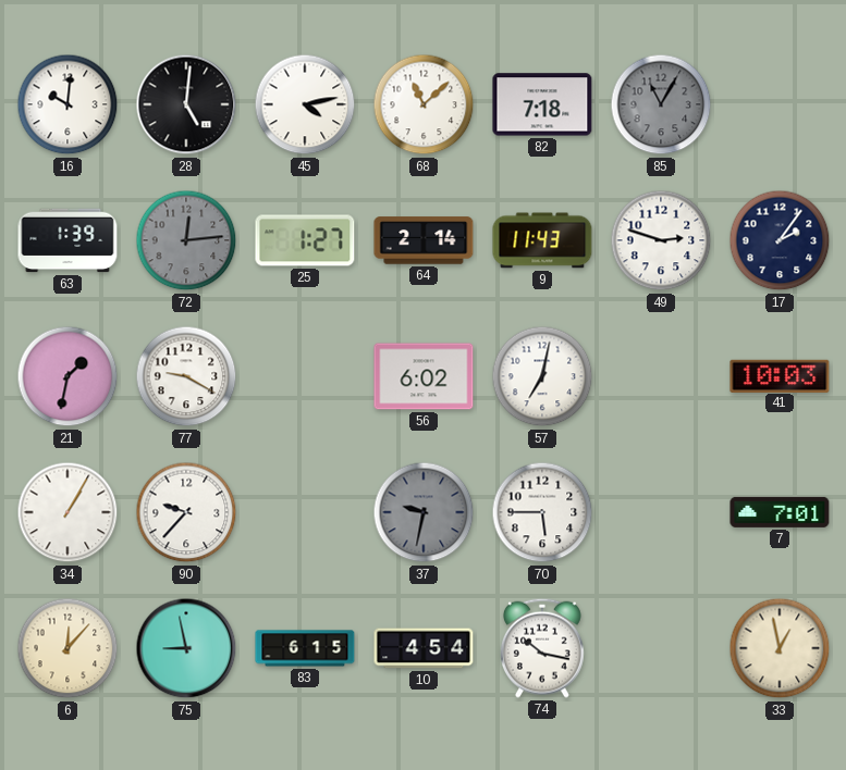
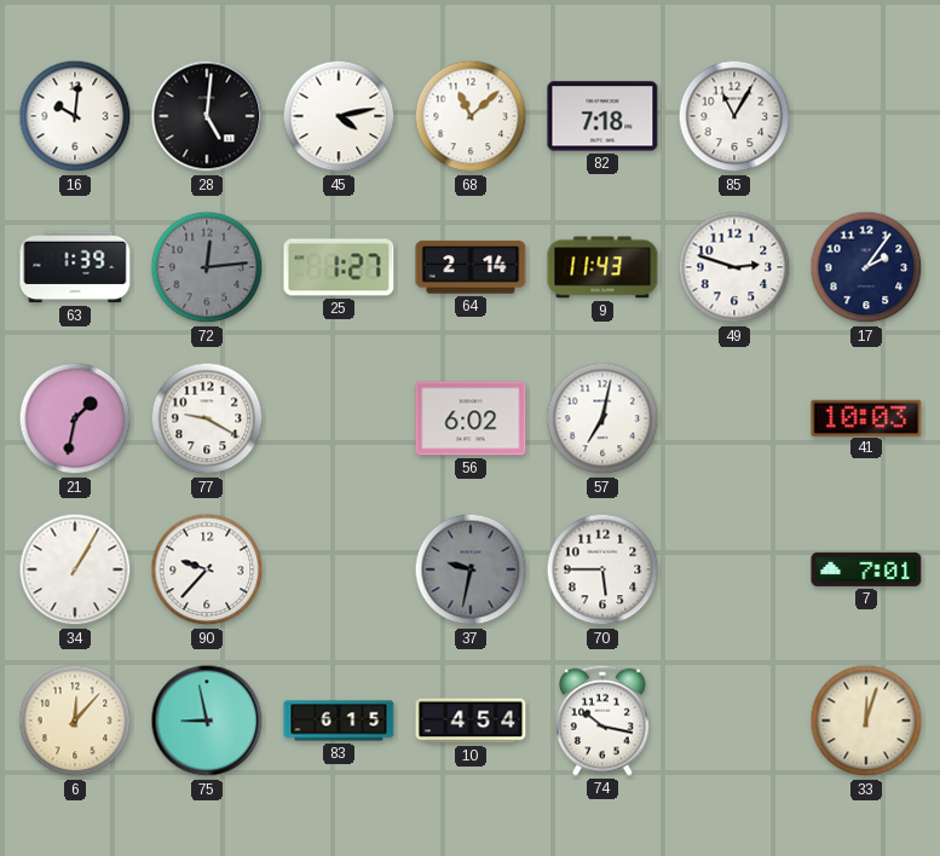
85 dial: grey -> white (734, 116)
33: 12:58 -> 12:03 (866, 721)
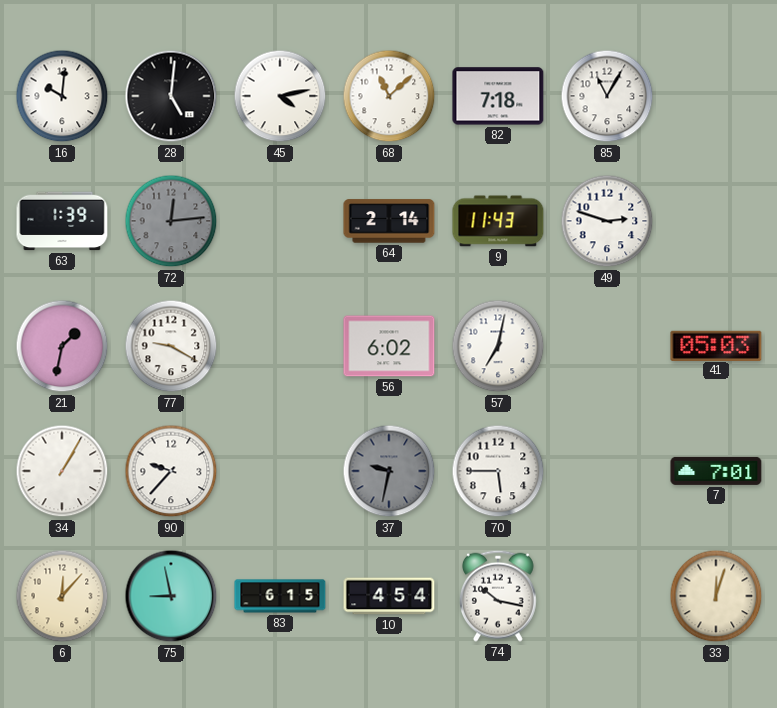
25: 1:27 -> none (339, 267)
17: 2:06 -> none (866, 267)
41: 10:03 -> 05:03 (716, 345)
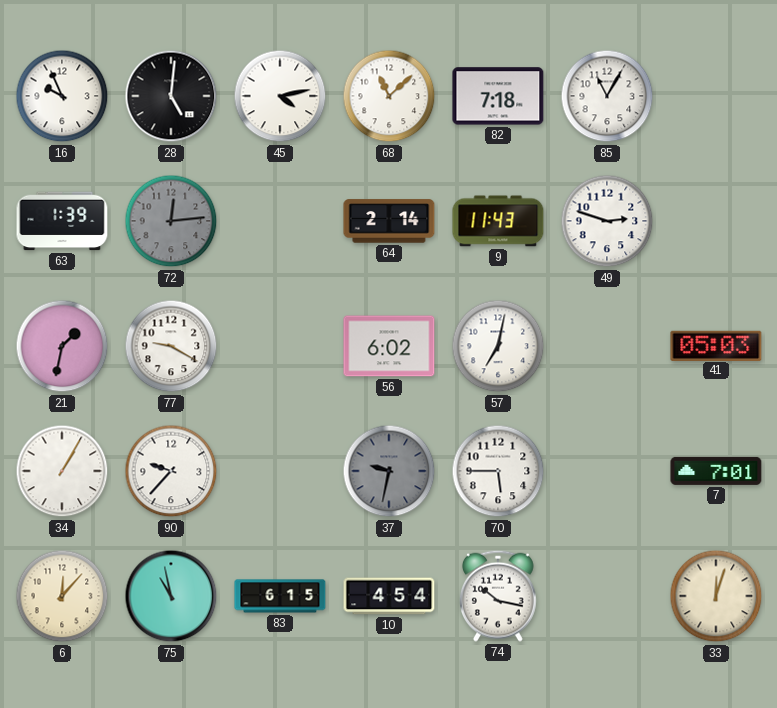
16: 10:01 -> 9:56 (62, 96)
75: 8:58 -> 10:58 (171, 596)
